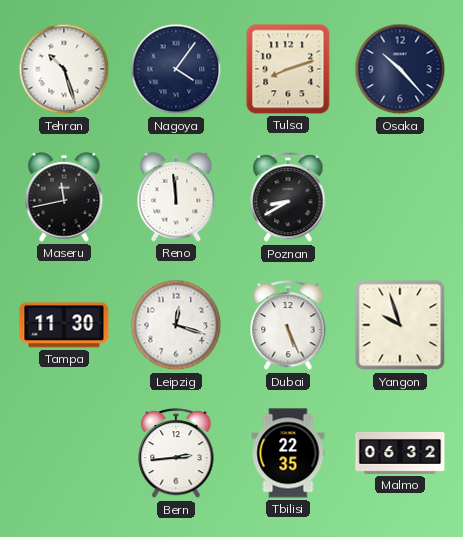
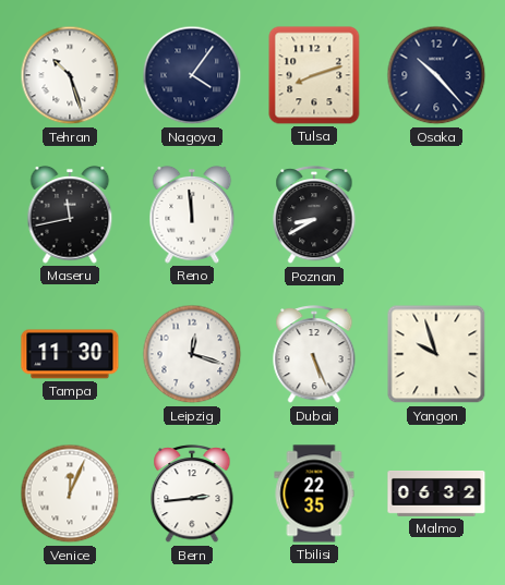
Venice: none -> 12:04 (70, 493)
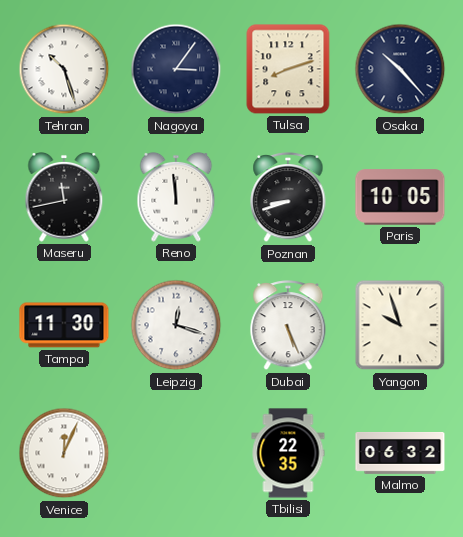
Nagoya: 4:06 -> 3:06 (176, 69)
Poznan: 8:40 -> 8:42 (288, 198)
Paris: none -> 10:05 (400, 197)
Bern: 2:44 -> none (192, 495)
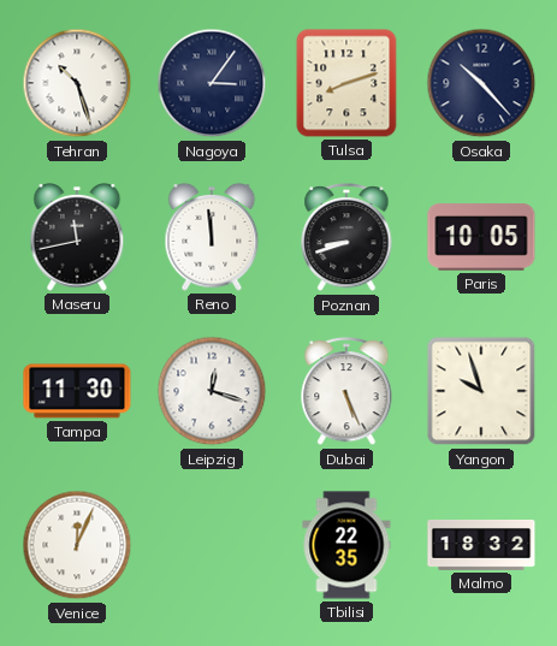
Malmo: 06:32 -> 18:32 (481, 546)
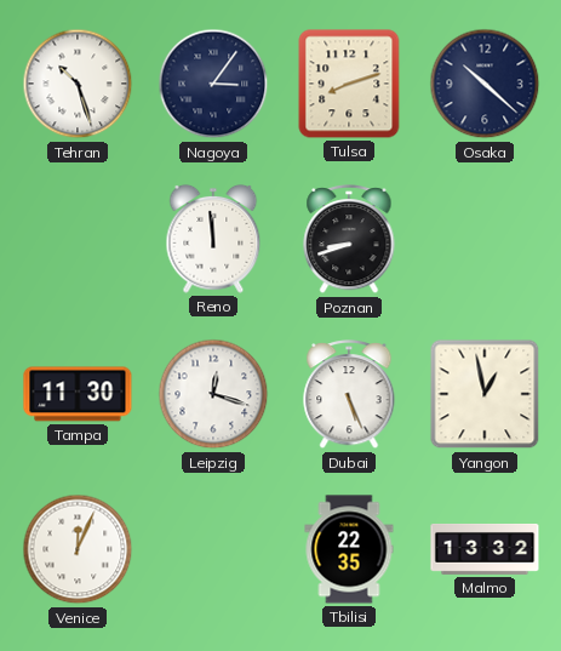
Osaka: 10:23 -> 10:22 (485, 84)
Maseru: 11:43 -> none (77, 238)
Paris: 10:05 -> none (481, 237)
Yangon: 9:57 -> 12:58 (485, 394)
Malmo: 18:32 -> 13:32 (485, 550)
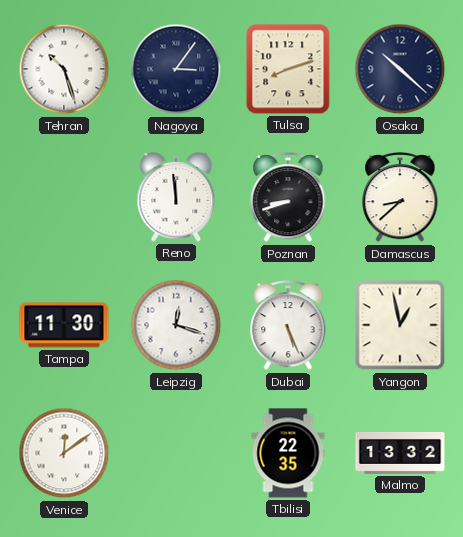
Damascus: none -> 8:38 (400, 198)
Venice: 12:04 -> 12:09 (64, 453)
